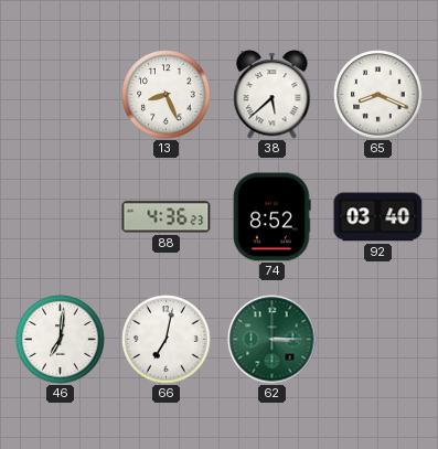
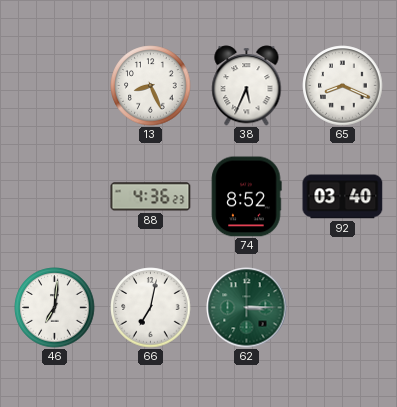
38: 5:38 -> 5:34 (247, 86)
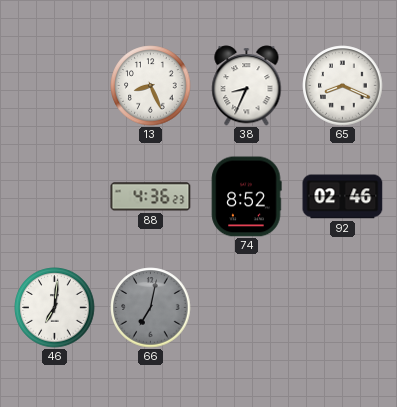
38: 5:34 -> 8:34 (247, 86)
92: 03:40 -> 02:46 (343, 197)
66 dial: white -> grey (151, 308)
62: 3:15 -> none (247, 308)
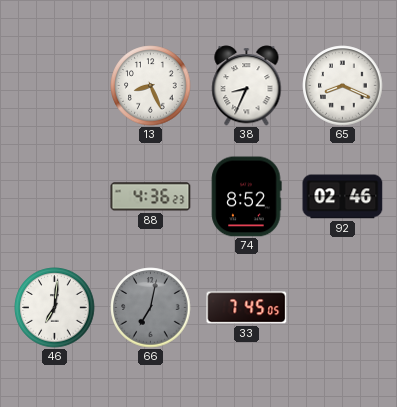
33: none -> 7:45 (247, 308)
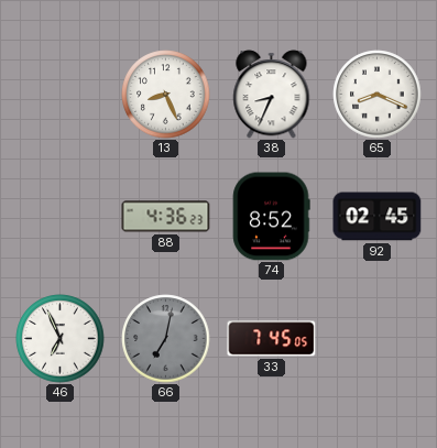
92: 02:46 -> 02:45 (378, 217)
46: 7:01 -> 6:56 (61, 339)
